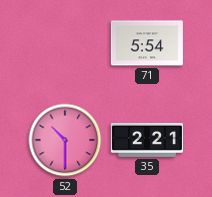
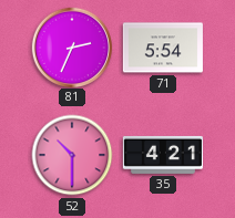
81: none -> 2:34 (71, 46)
35: 2:21 -> 4:21 (163, 155)
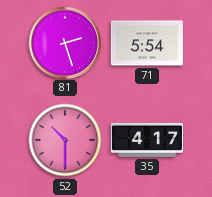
81: 2:34 -> 2:27 (64, 42)
35: 4:21 -> 4:17 (147, 140)
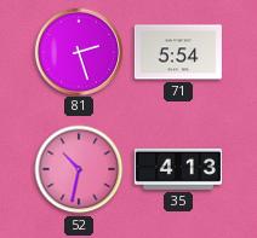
52: 10:30 -> 10:32 (79, 169)
35: 4:17 -> 4:13 (178, 169)
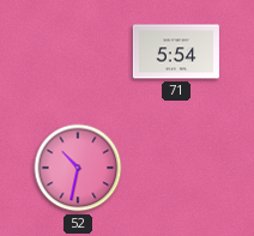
81: 2:27 -> none (78, 51)
35: 4:13 -> none (178, 169)
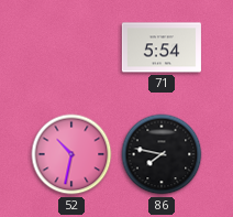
86: none -> 7:47 (162, 154)
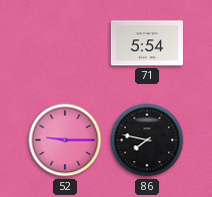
52: 10:32 -> 9:15 (65, 140)
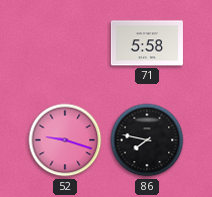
71: 5:54 -> 5:58 (147, 43)
52: 9:15 -> 9:18 (65, 140)
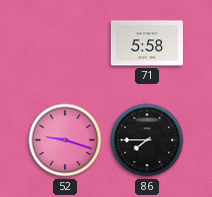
86: 7:47 -> 7:45 (147, 140)
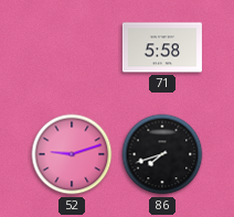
52: 9:18 -> 9:12 (72, 154)
86: 7:45 -> 7:42 (162, 154)
